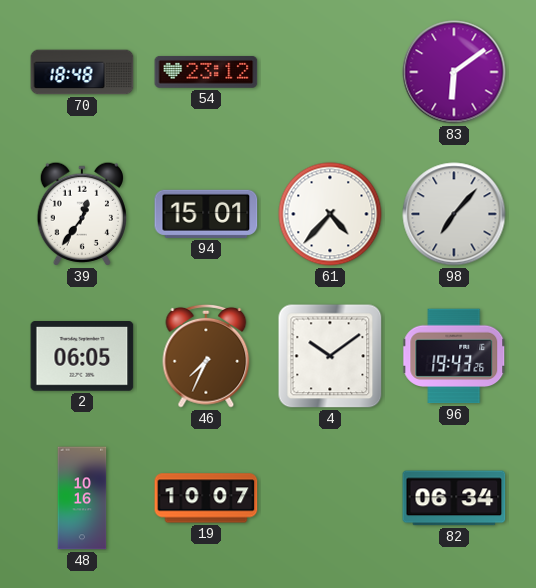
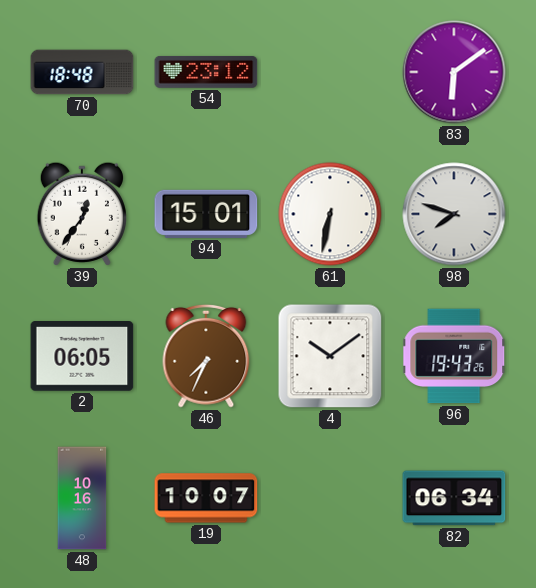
61: 4:37 -> 6:32 (330, 214)
98: 7:07 -> 7:48 (454, 214)
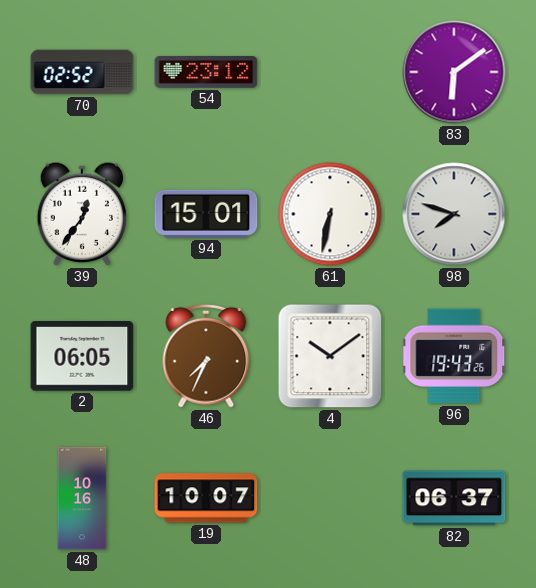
70: 18:48 -> 02:52 (82, 72)
82: 06:34 -> 06:37 (454, 498)
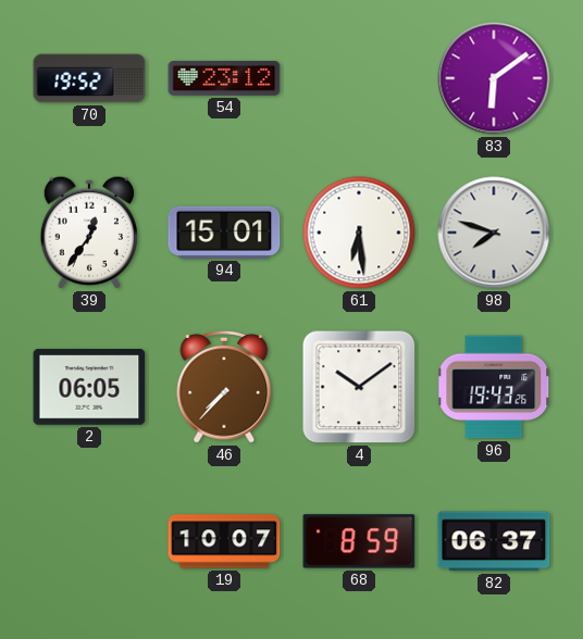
70: 02:52 -> 19:52 (89, 78)
61: 6:32 -> 6:29 (359, 233)
46: 7:34 -> 7:37 (224, 387)
48: 10:16 -> none (82, 498)
68: none -> 8:59 (359, 541)
